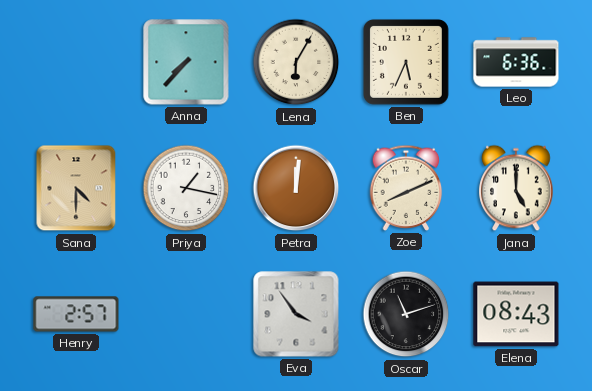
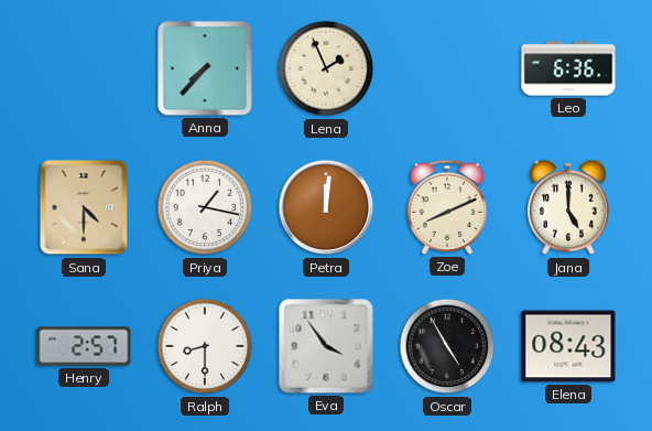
Lena: 6:05 -> 1:56 (326, 68)
Ben: 5:34 -> none (406, 62)
Ralph: none -> 8:30 (205, 346)
Oscar: 11:12 -> 4:55 (447, 346)
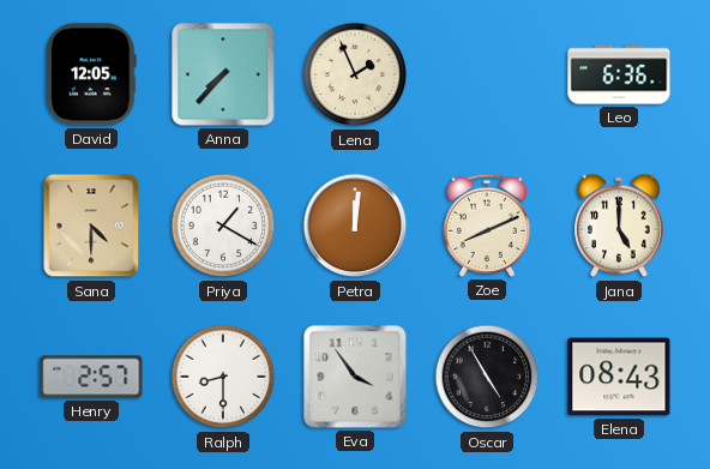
David: none -> 12:05 (91, 74)
Priya: 1:17 -> 1:20 (223, 226)
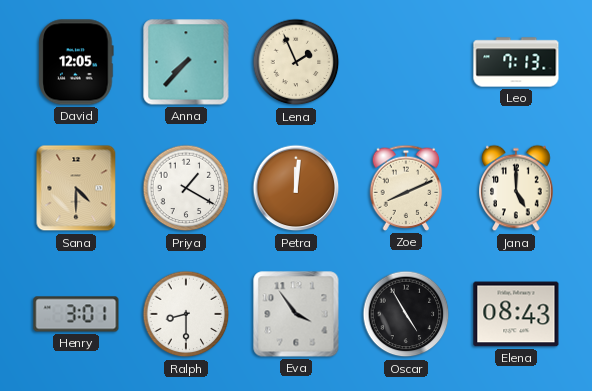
Leo: 6:36 -> 7:13 (516, 62)
Henry: 2:57 -> 3:01 (76, 314)
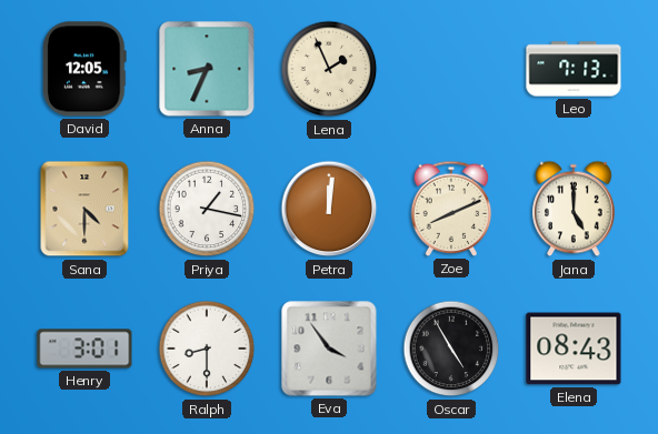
Anna: 7:37 -> 8:34 (207, 69)
Priya: 1:20 -> 1:17 (207, 209)
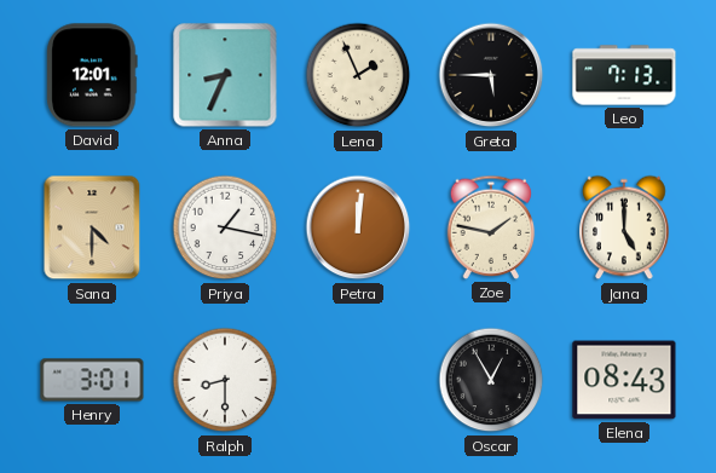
David: 12:05 -> 12:01 (92, 75)
Greta: none -> 5:45 (491, 75)
Zoe: 8:11 -> 1:47 (491, 227)
Eva: 3:54 -> none (329, 349)
Oscar: 4:55 -> 12:55 (491, 380)
